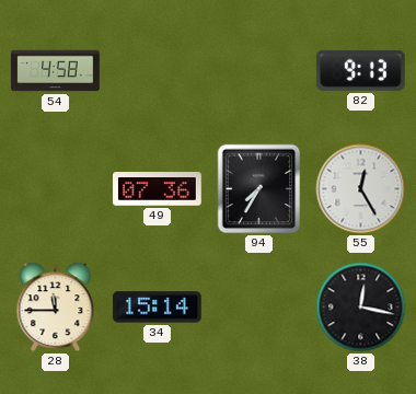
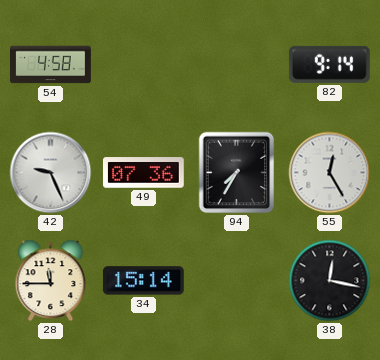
82: 9:13 -> 9:14 (329, 64)
42: none -> 9:26 (51, 173)
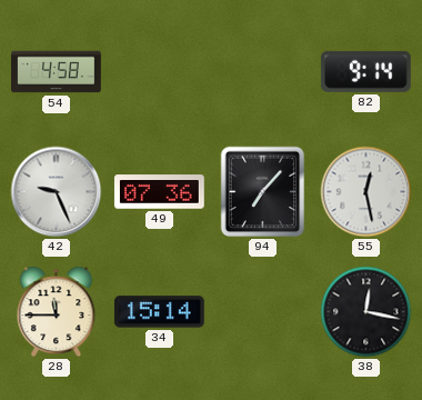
94: 7:35 -> 7:07 (263, 192)
55: 12:25 -> 12:28 (366, 192)
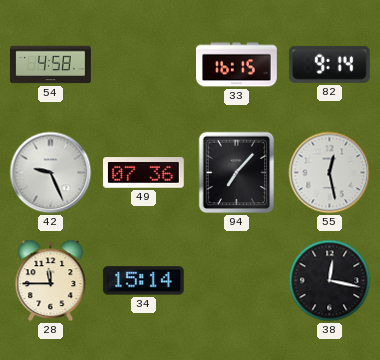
33: none -> 16:15 (237, 65)
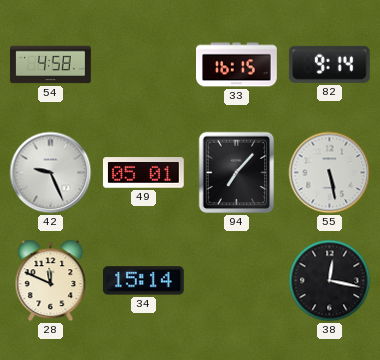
49: 07:36 -> 05:01 (144, 173)
55: 12:28 -> 5:28 (330, 173)
28: 11:45 -> 11:49 (51, 281)
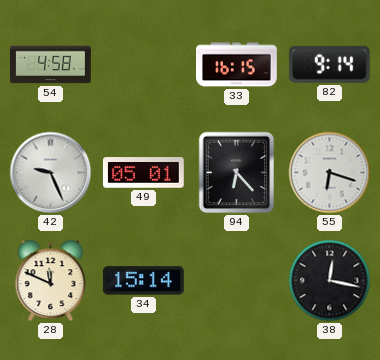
94: 7:07 -> 6:23 (237, 173)
55: 5:28 -> 6:18 (330, 173)
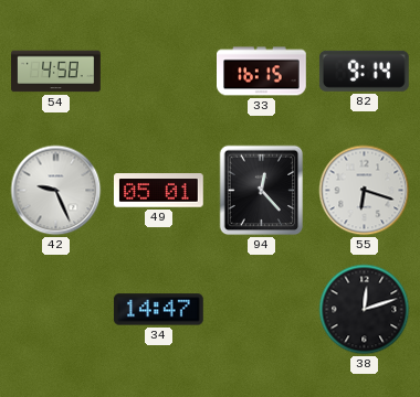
94: 6:23 -> 12:23 (262, 191)
28: 11:49 -> none (51, 281)
34: 15:14 -> 14:47 (159, 310)
38: 12:17 -> 12:12 (365, 310)
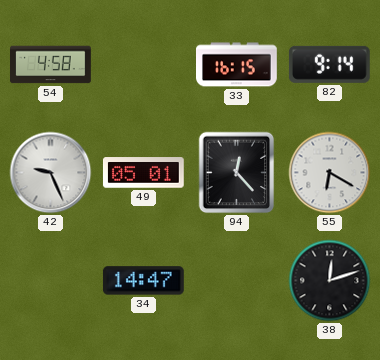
55: 6:18 -> 6:20 (330, 173)
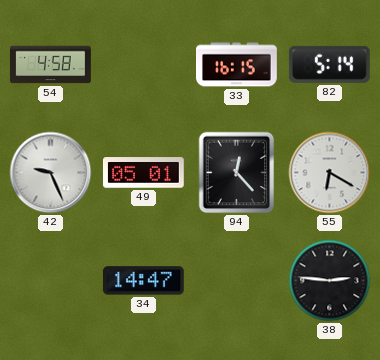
82: 9:14 -> 5:14 (329, 64)
38: 12:12 -> 2:46 (330, 281)
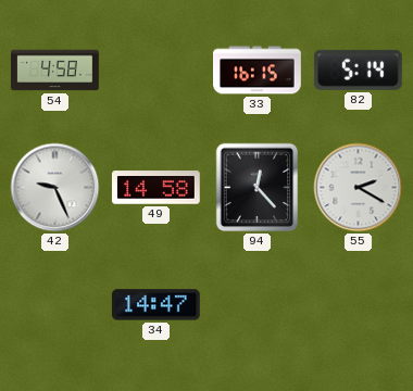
49: 05:01 -> 14:58 (157, 188)
55: 6:20 -> 2:20 (359, 188)
38: 2:46 -> none (330, 281)
